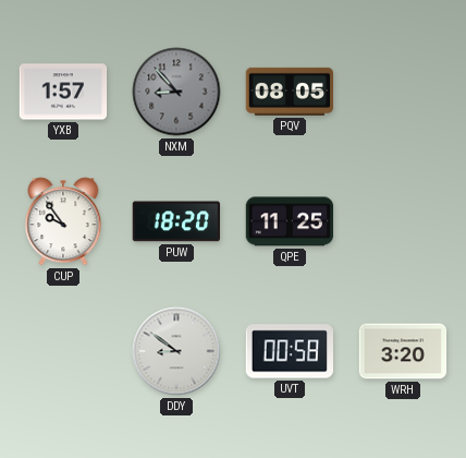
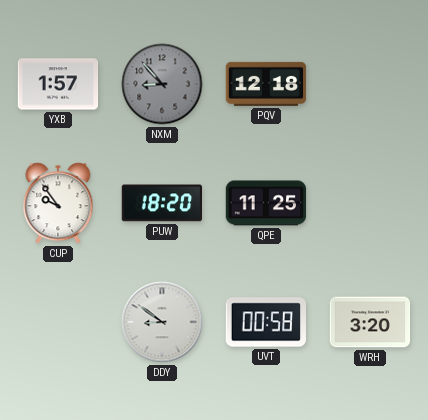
PQV: 08:05 -> 12:18 (266, 84)
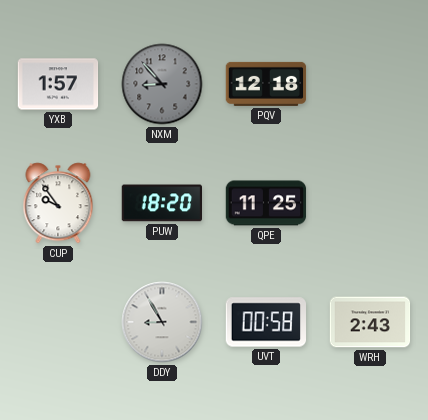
DDY: 8:51 -> 8:55 (162, 322)
WRH: 3:20 -> 2:43 (370, 322)
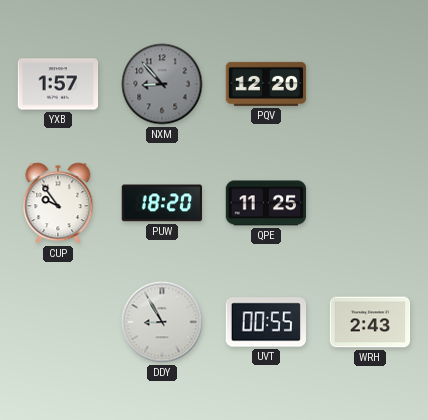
PQV: 12:18 -> 12:20 (266, 84)
UVT: 00:58 -> 00:55 (266, 322)
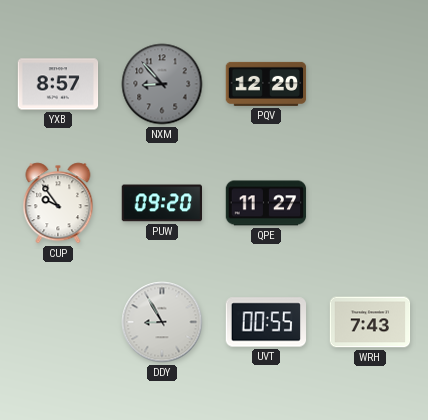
YXB: 1:57 -> 8:57 (58, 84)
PUW: 18:20 -> 09:20 (162, 203)
QPE: 11:25 -> 11:27 (266, 203)
WRH: 2:43 -> 7:43 (370, 322)
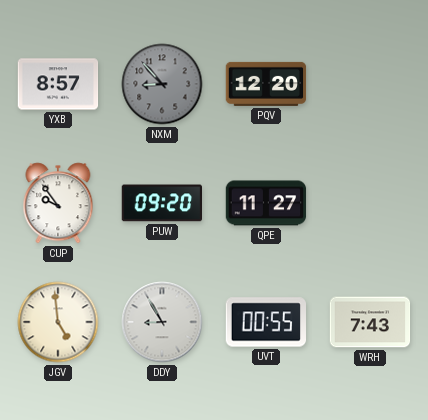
JGV: none -> 4:59 (58, 322)
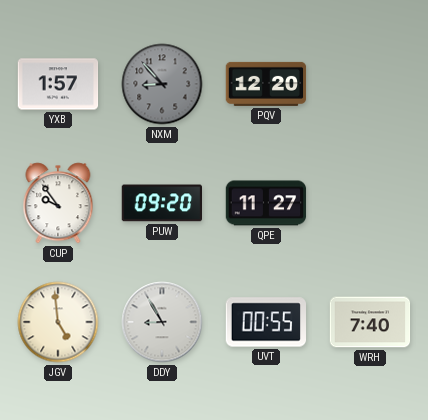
YXB: 8:57 -> 1:57 (58, 84)
WRH: 7:43 -> 7:40 (370, 322)
